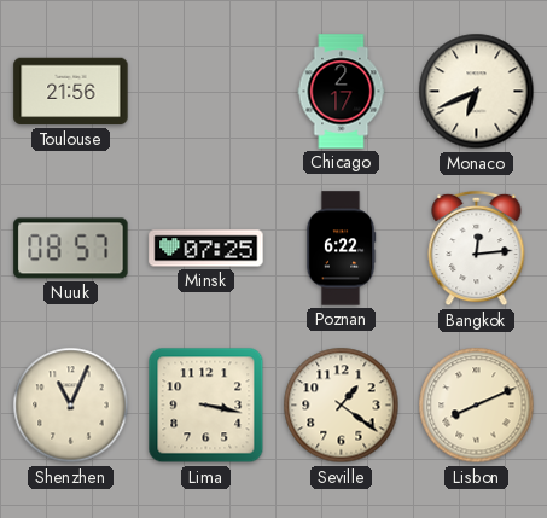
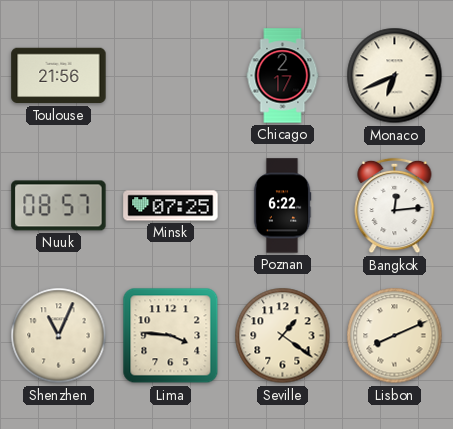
Lima: 3:17 -> 3:46 (171, 336)
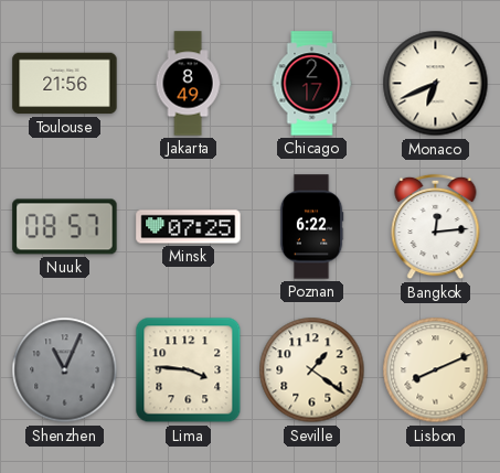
Jakarta: none -> 8:49 (188, 84)
Shenzhen dial: cream -> grey (65, 370)
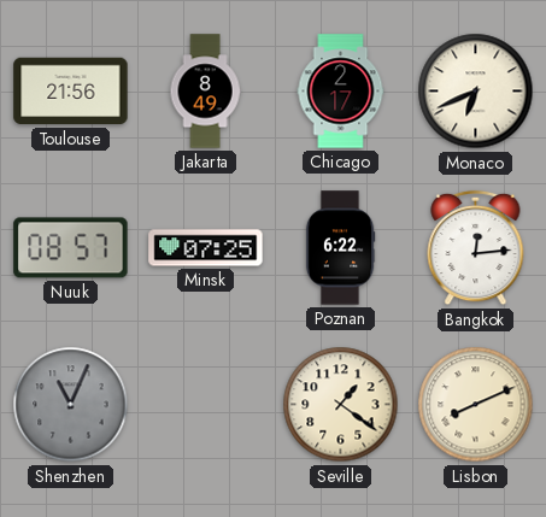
Lima: 3:46 -> none (189, 370)
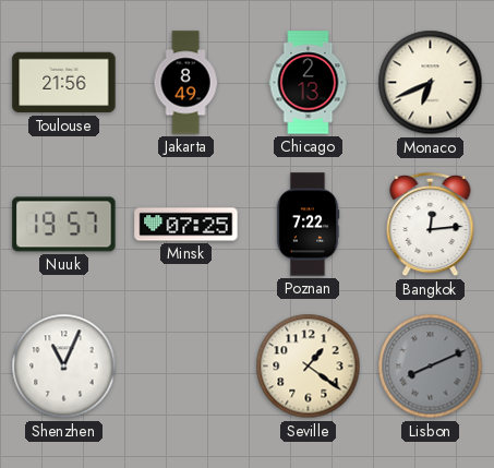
Chicago: 2:17 -> 2:13 (309, 83)
Nuuk: 08:57 -> 19:57 (64, 225)
Poznan: 6:22 -> 7:22 (308, 225)
Shenzhen dial: grey -> white (64, 367)
Lisbon dial: cream -> grey (431, 367)
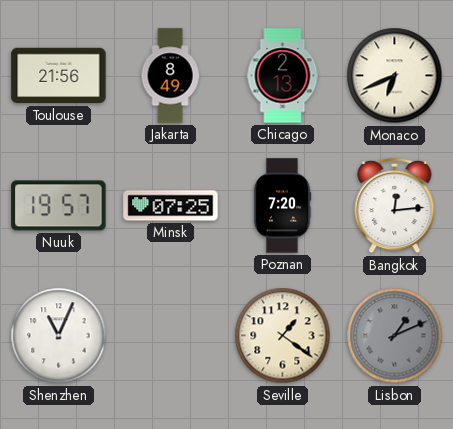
Poznan: 7:22 -> 7:20 (282, 206)
Lisbon: 8:11 -> 1:11 (395, 336)
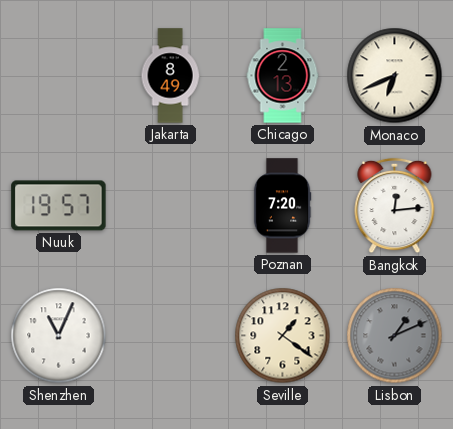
Toulouse: 21:56 -> none (59, 76)
Minsk: 07:25 -> none (171, 206)
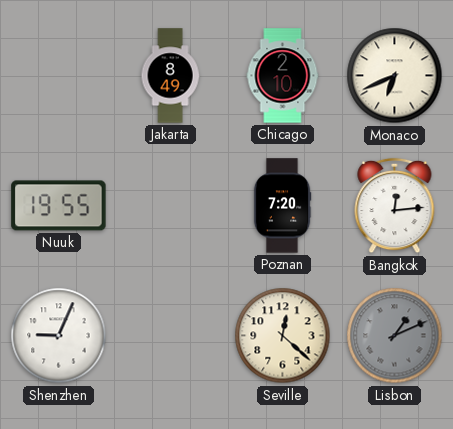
Chicago: 2:13 -> 2:10 (283, 76)
Nuuk: 19:57 -> 19:55 (59, 206)
Shenzhen: 11:04 -> 9:04 (59, 336)
Seville: 1:21 -> 12:22 (283, 336)
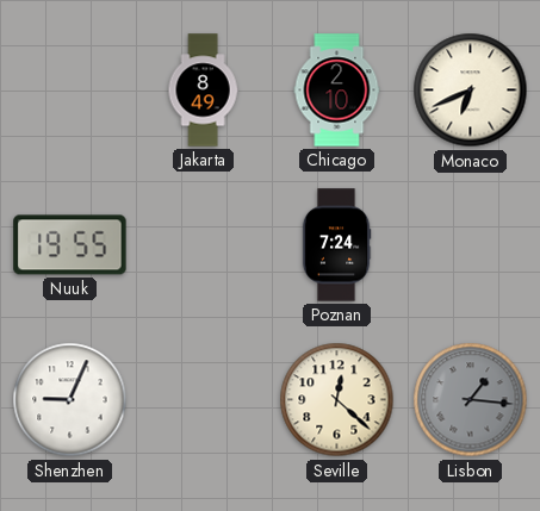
Poznan: 7:20 -> 7:24 (336, 245)
Bangkok: 12:14 -> none (395, 206)
Lisbon: 1:11 -> 1:16 (471, 400)
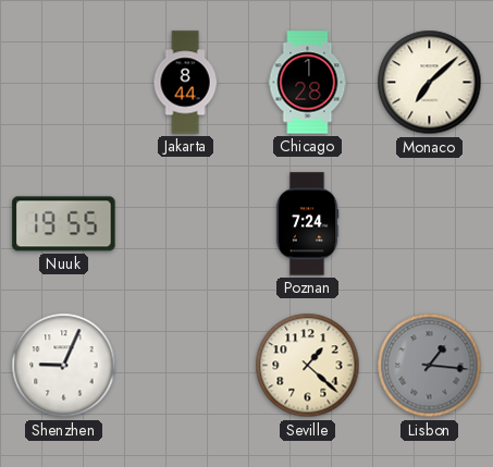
Jakarta: 8:49 -> 8:44 (185, 83)
Chicago: 2:10 -> 1:28 (308, 83)
Monaco: 6:41 -> 7:08 (430, 83)
Seville: 12:22 -> 1:22 (308, 366)
